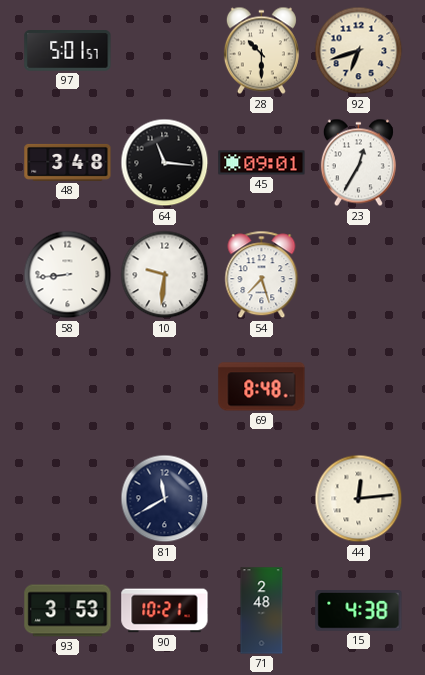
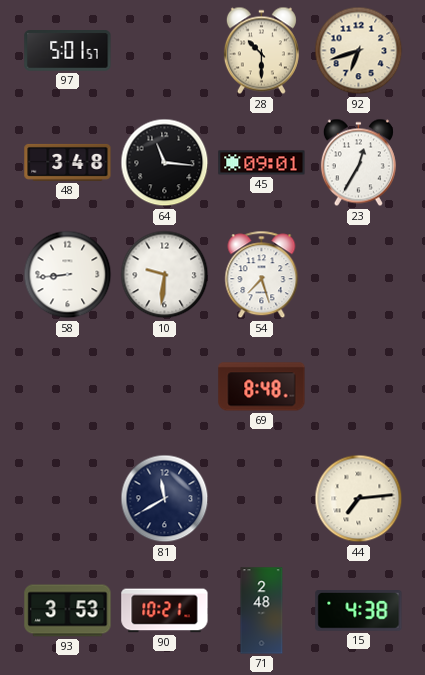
44: 12:14 -> 7:14 (359, 499)
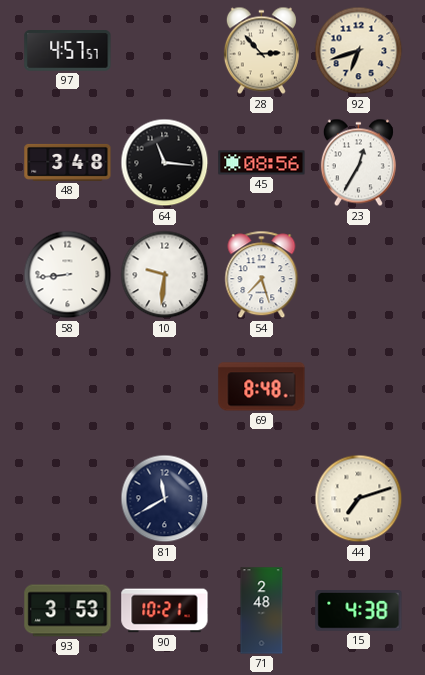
97: 5:01 -> 4:57 (68, 51)
28: 10:30 -> 2:53 (261, 51)
45: 09:01 -> 08:56 (262, 163)
44: 7:14 -> 7:12 (359, 499)
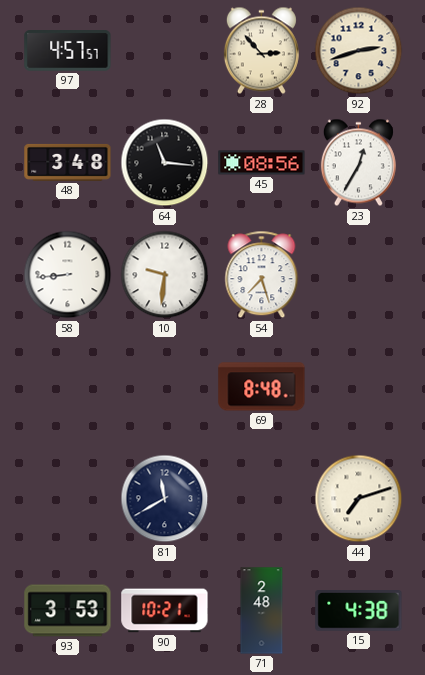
92: 6:42 -> 2:42 (359, 51)
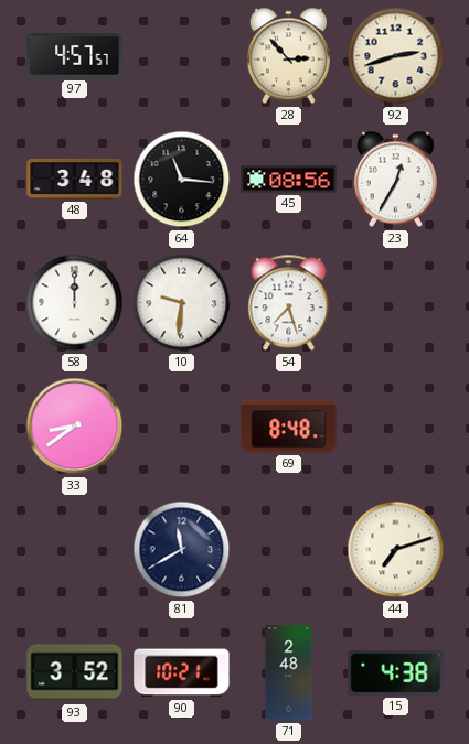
58: 8:44 -> 12:00 (75, 303)
33: none -> 8:39 (75, 427)
93: 3:53 -> 3:52 (75, 673)
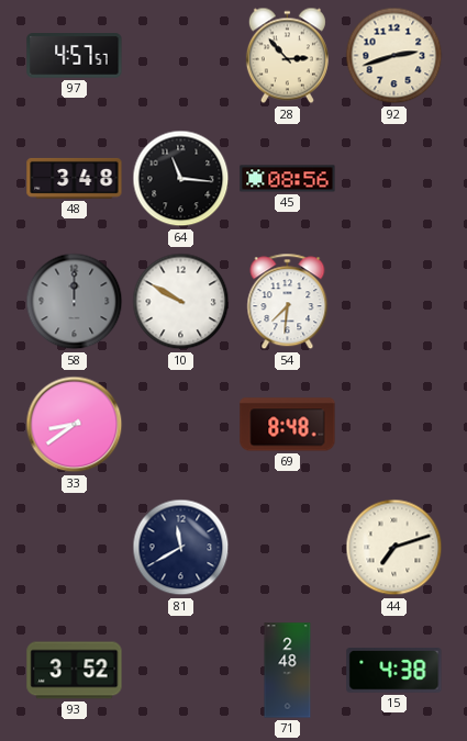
23: 12:35 -> none (395, 180)
58 dial: white -> grey (75, 302)
10: 9:31 -> 9:50 (181, 302)
54: 7:27 -> 7:31 (288, 302)
90: 10:21 -> none (182, 673)
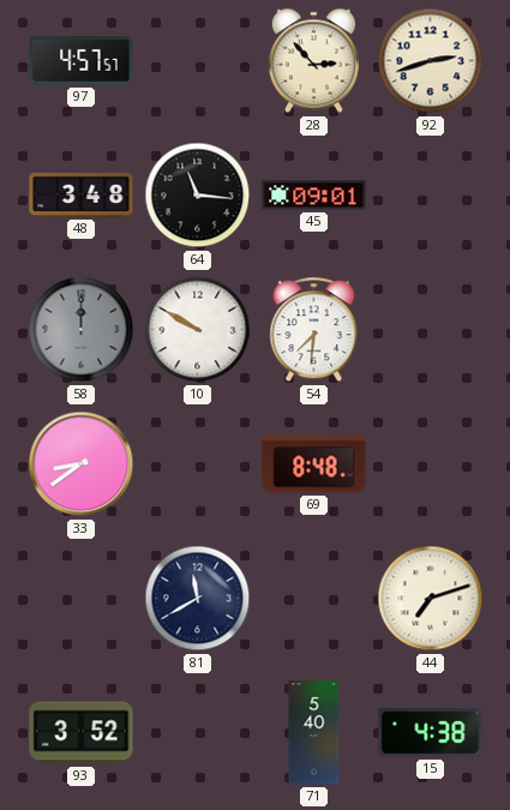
45: 08:56 -> 09:01 (314, 196)
71: 2:48 -> 5:40 (314, 733)
